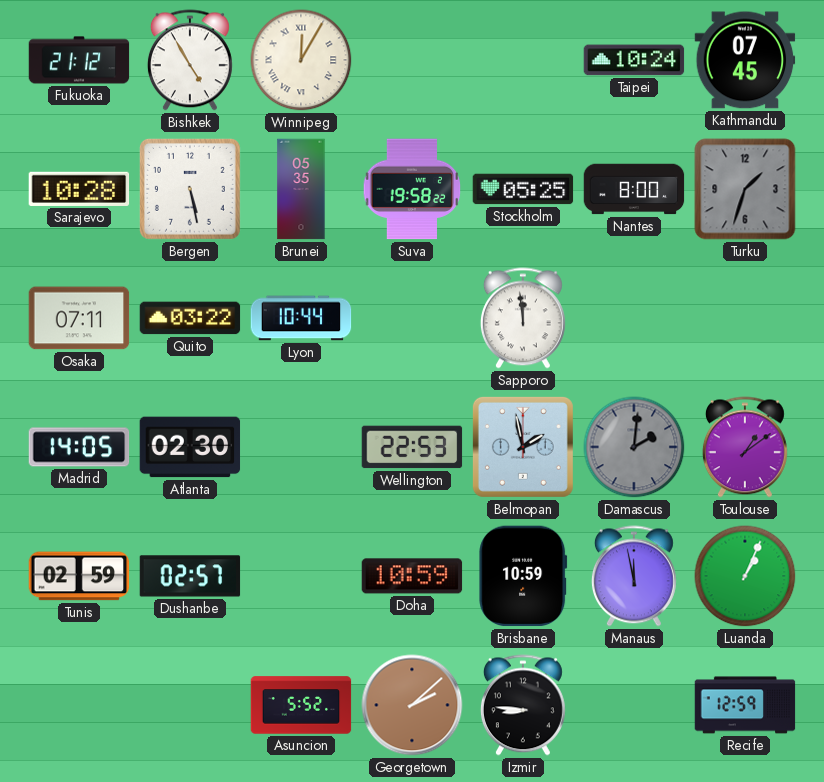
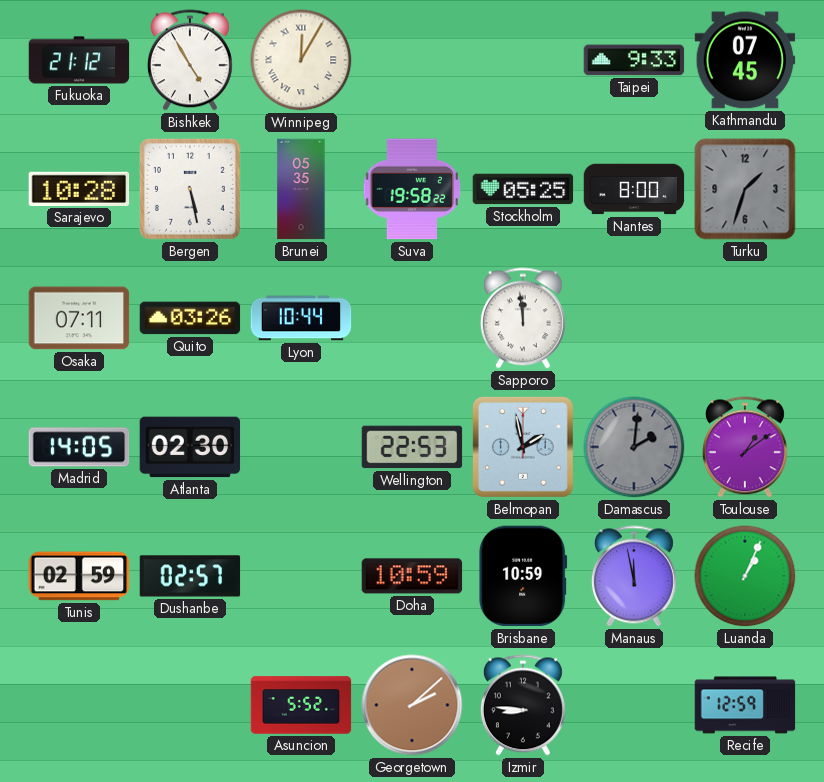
Taipei: 10:24 -> 9:33 (634, 60)
Quito: 03:22 -> 03:26 (190, 318)
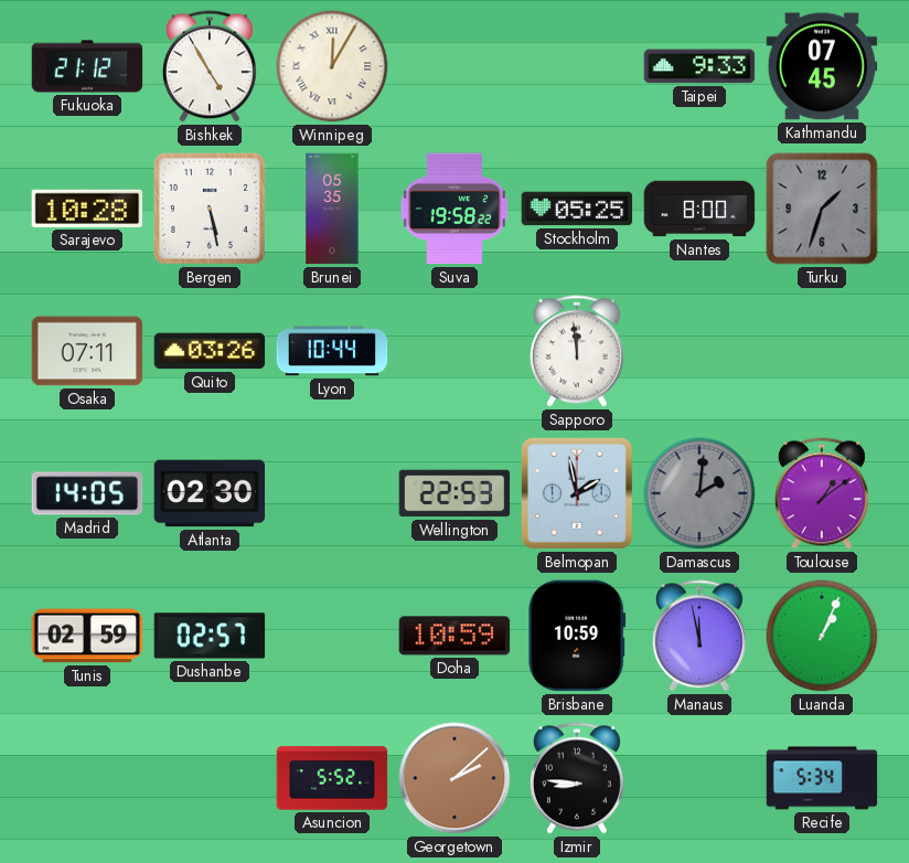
Recife: 12:59 -> 5:34 (822, 778)
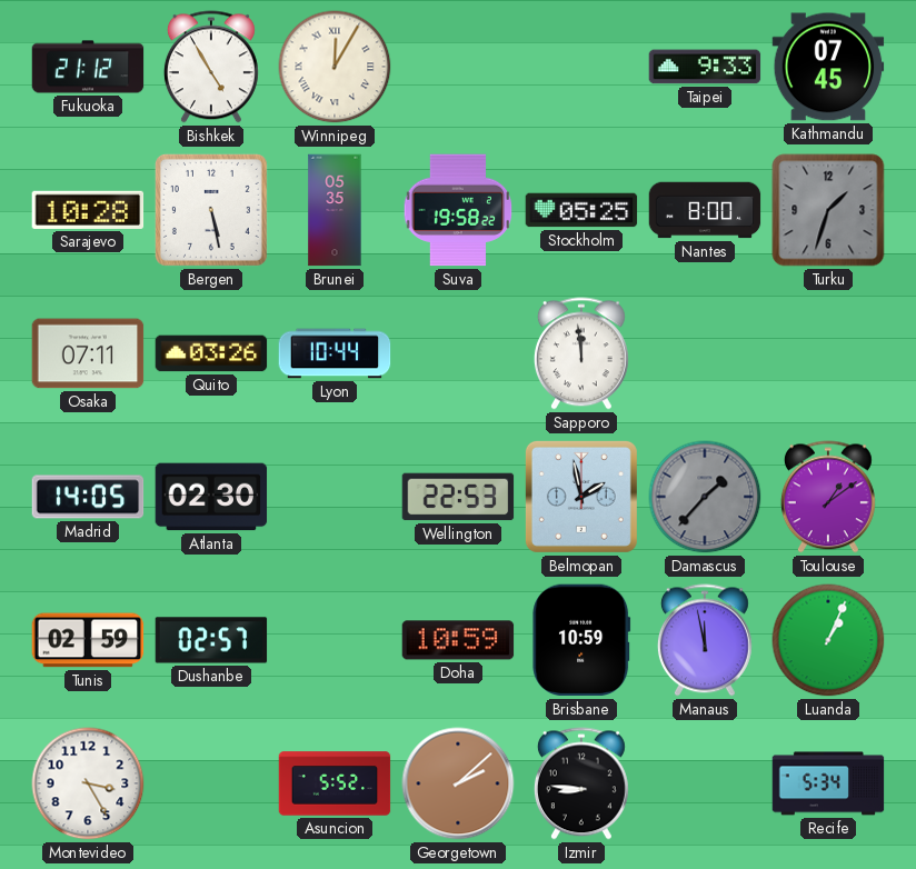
Damascus: 2:01 -> 1:37 (705, 497)
Montevideo: none -> 3:25 (88, 783)
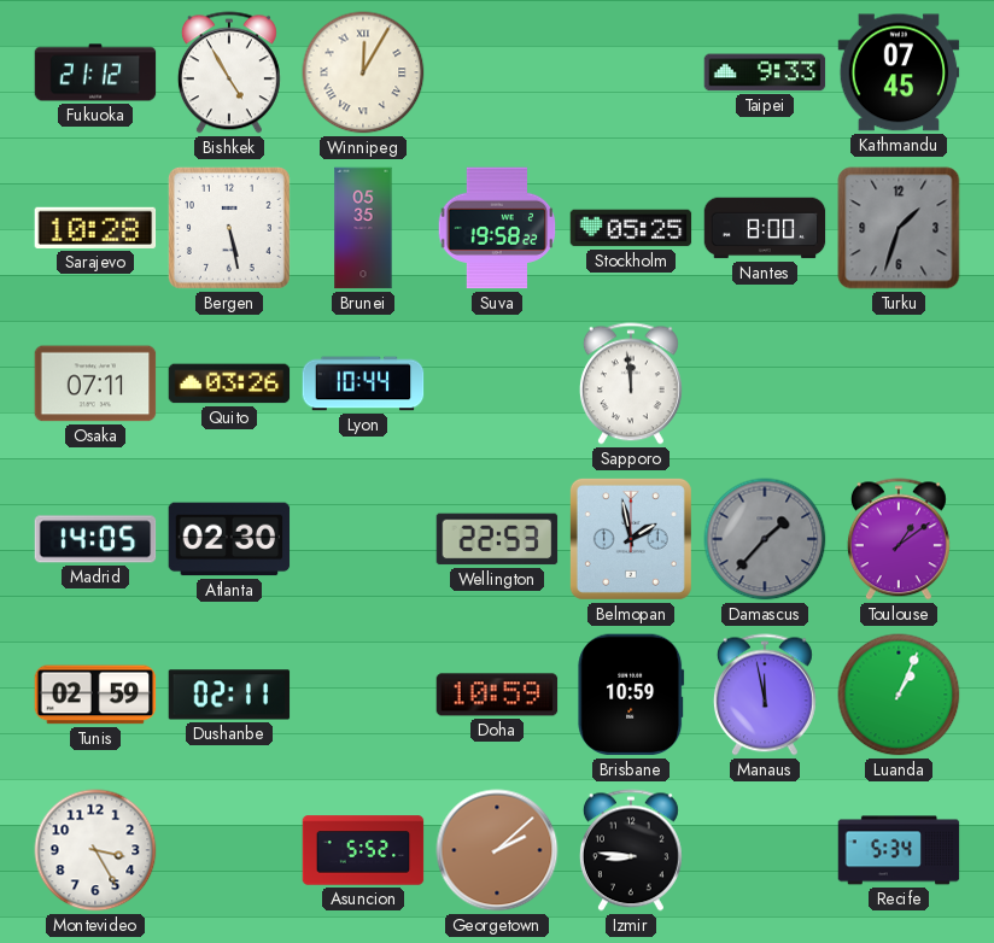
Dushanbe: 02:57 -> 02:11 (229, 695)
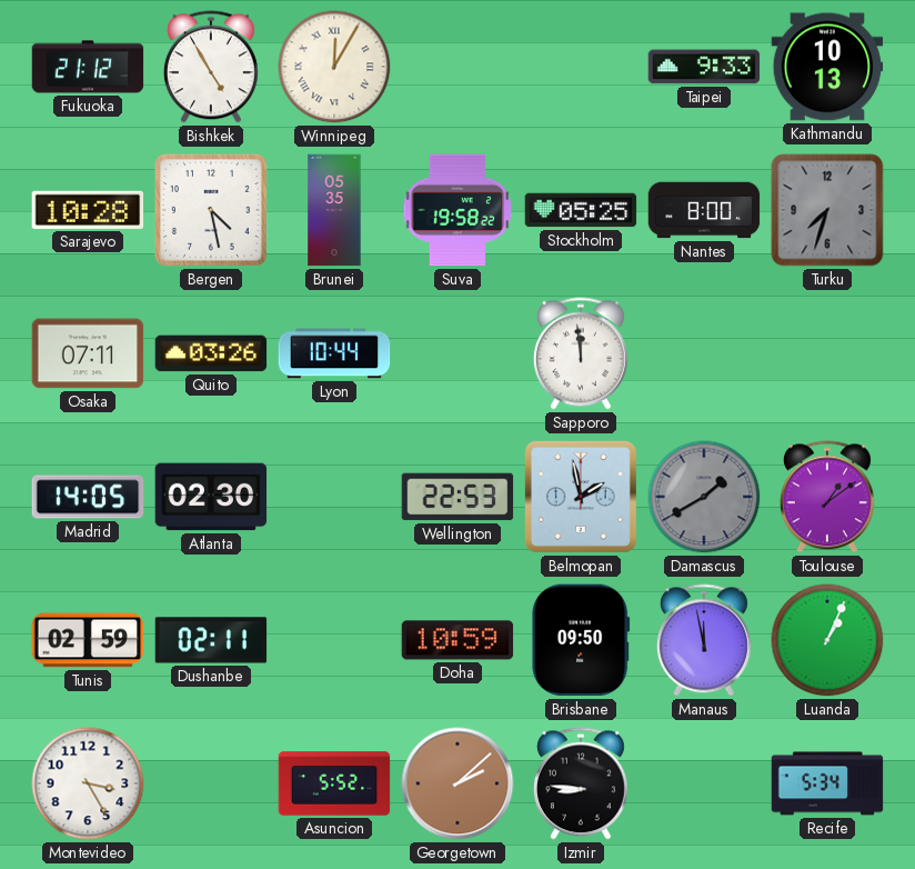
Kathmandu: 07:45 -> 10:13 (827, 67)
Bergen: 5:28 -> 4:28 (211, 210)
Turku: 1:33 -> 7:33 (827, 210)
Damascus: 1:37 -> 1:40 (704, 497)
Brisbane: 10:59 -> 09:50 (581, 640)
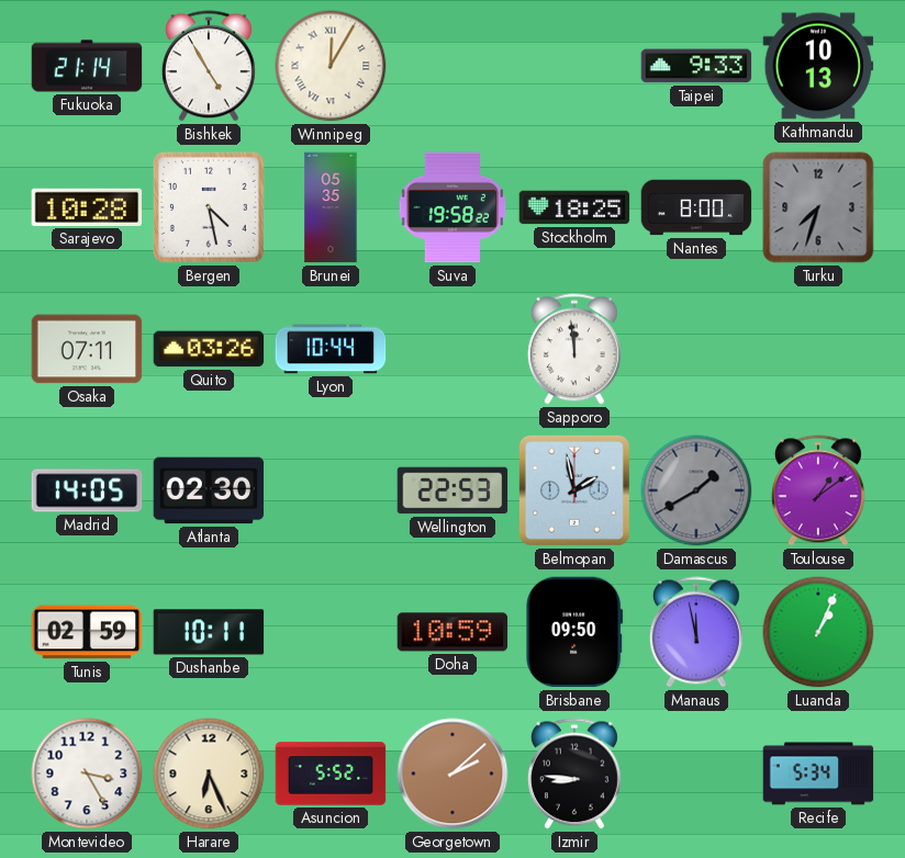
Fukuoka: 21:12 -> 21:14 (87, 66)
Stockholm: 05:25 -> 18:25 (574, 207)
Dushanbe: 02:11 -> 10:11 (209, 632)
Harare: none -> 6:26 (209, 774)
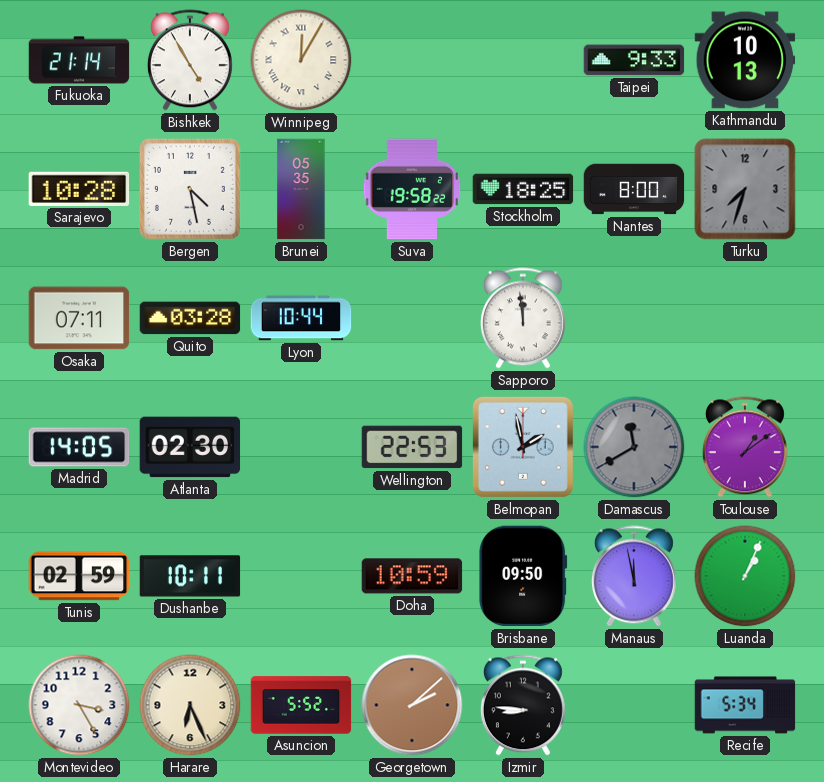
Quito: 03:26 -> 03:28 (190, 318)
Damascus: 1:40 -> 11:40 (634, 447)
